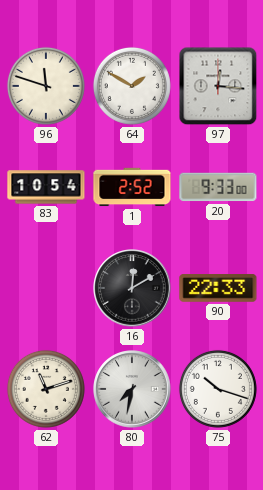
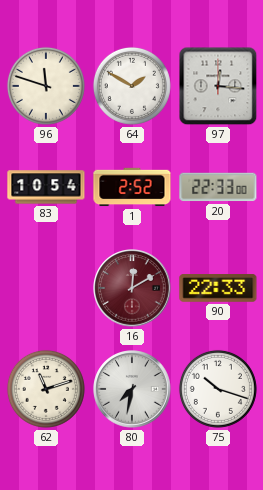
20: 9:33 -> 22:33 (218, 187)
16 dial: black -> burgundy (132, 288)
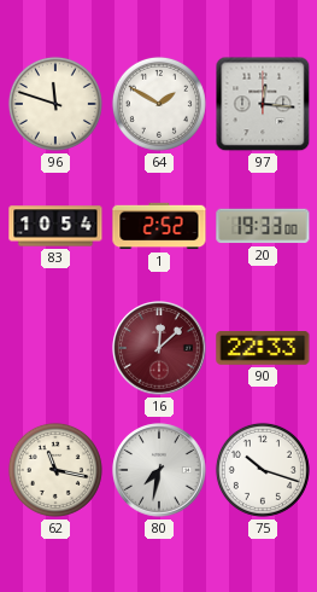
20: 22:33 -> 19:33 (263, 226)
16: 12:10 -> 12:08 (159, 348)
62: 11:12 -> 11:17 (55, 470)
